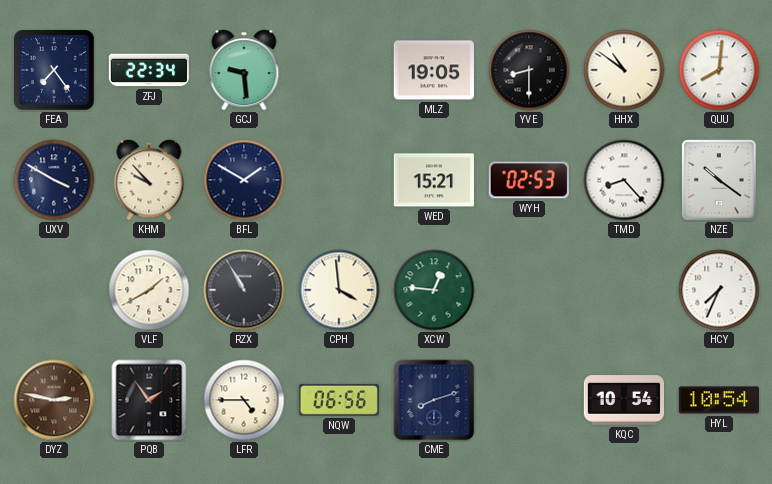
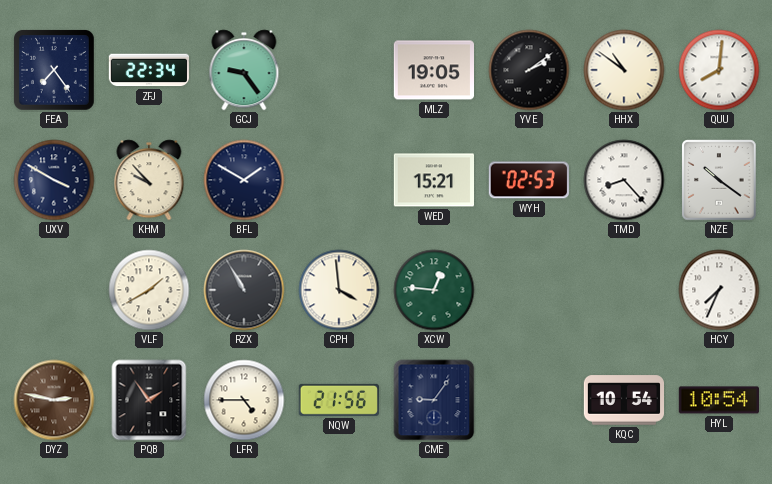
GCJ: 9:29 -> 9:24 (244, 70)
YVE: 8:30 -> 2:09 (529, 70)
NQW: 06:56 -> 21:56 (339, 400)
CME: 8:12 -> 9:06 (434, 400)
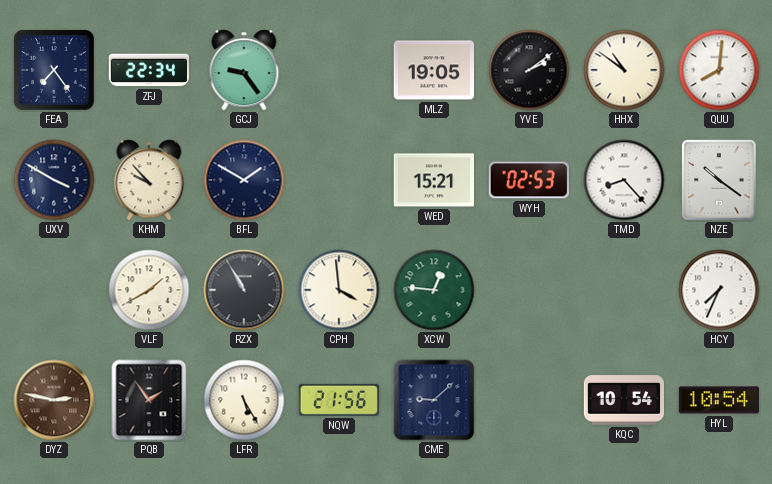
LFR: 4:45 -> 5:25 (244, 400)
CME: 9:06 -> 9:08 (434, 400)
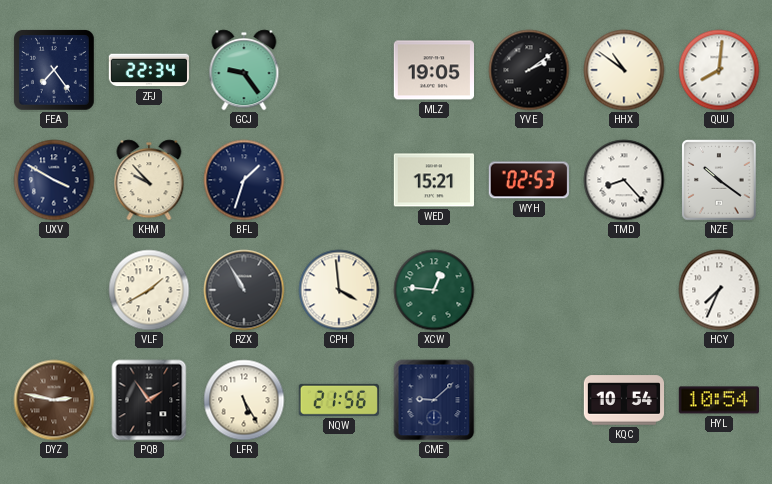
BFL: 1:50 -> 1:33 (244, 180)
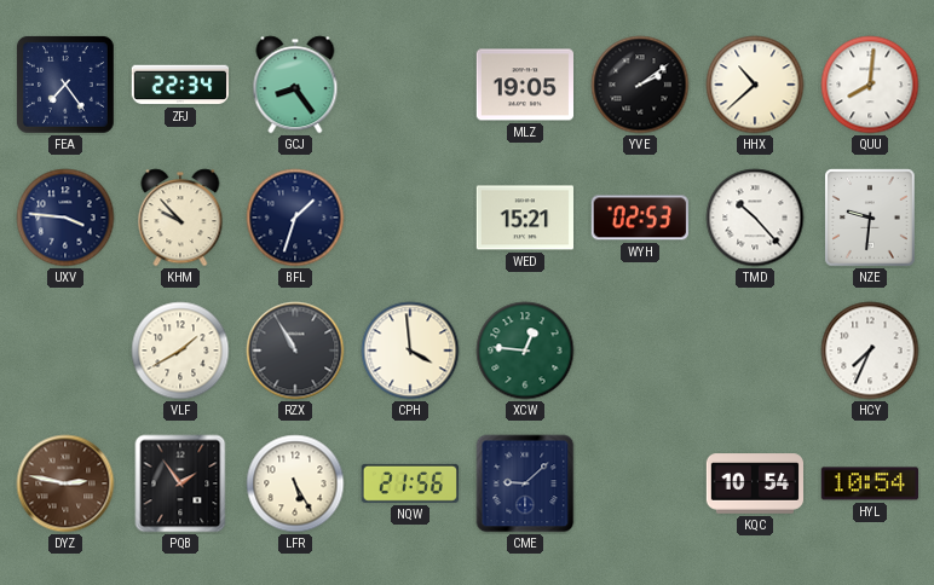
GCJ: 9:24 -> 8:24 (295, 85)
HHX: 10:51 -> 10:38 (755, 85)
UXV: 3:50 -> 3:46 (65, 218)
TMD: 8:23 -> 10:23 (755, 218)
NZE: 10:21 -> 9:31 (870, 218)
